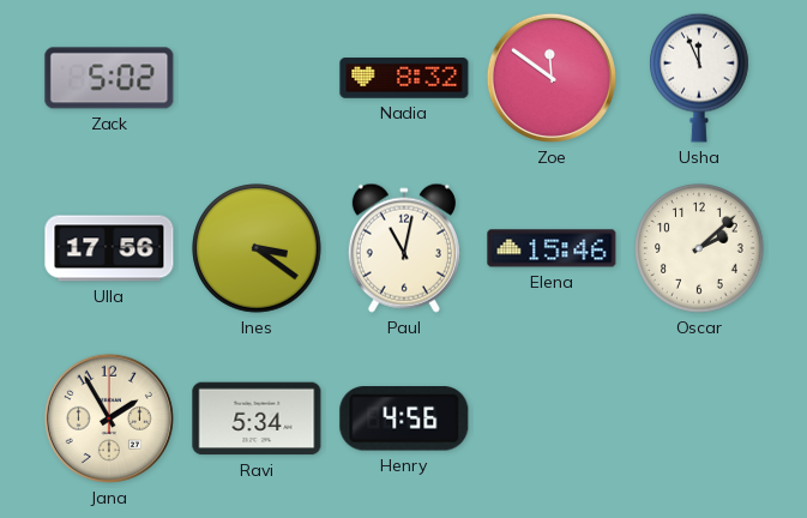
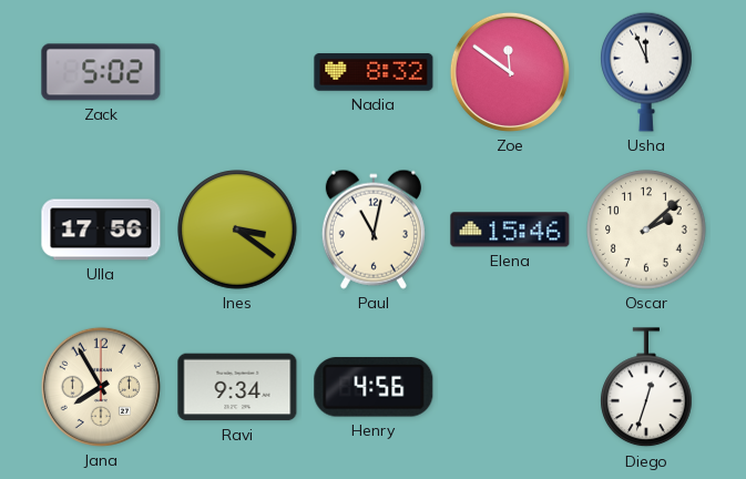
Jana: 1:55 -> 7:55 (101, 387)
Ravi: 5:34 -> 9:34 (237, 387)
Diego: none -> 12:33 (647, 388)
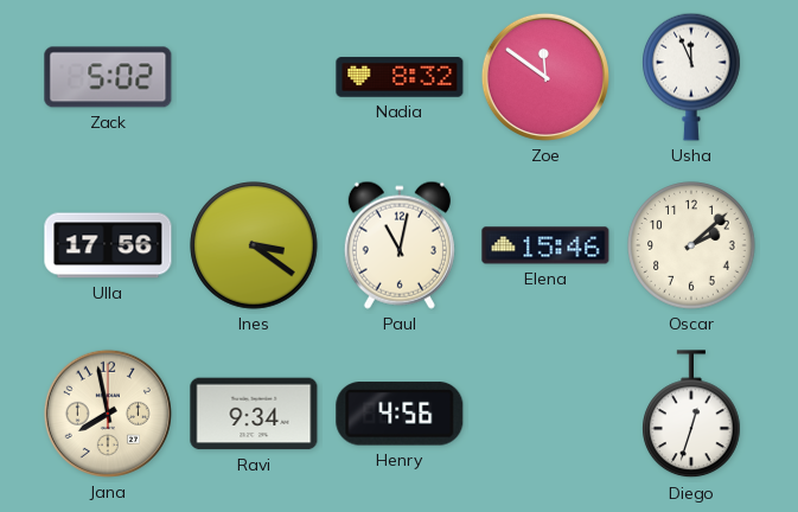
Jana: 7:55 -> 7:58 (108, 414)
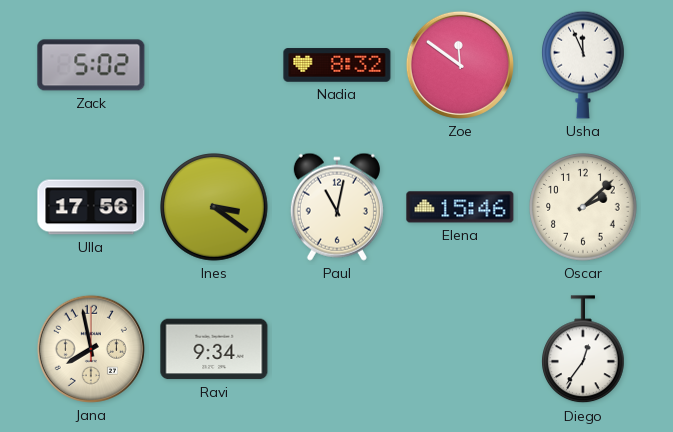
Henry: 4:56 -> none (400, 414)
Diego: 12:33 -> 12:36 (584, 350)
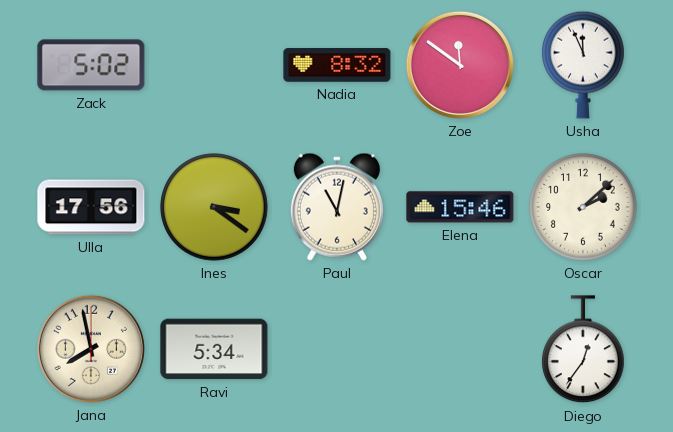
Ravi: 9:34 -> 5:34 (214, 349)
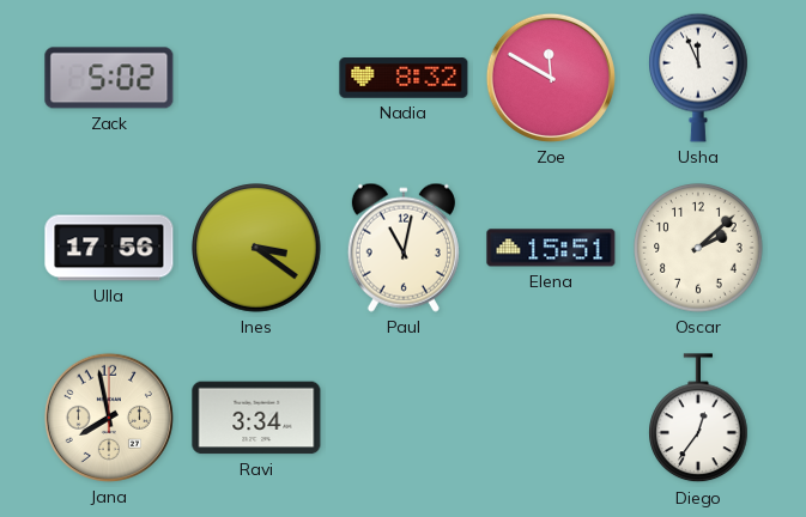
Zoe: 11:51 -> 11:50 (551, 78)
Elena: 15:46 -> 15:51 (551, 248)
Ravi: 5:34 -> 3:34 (256, 418)
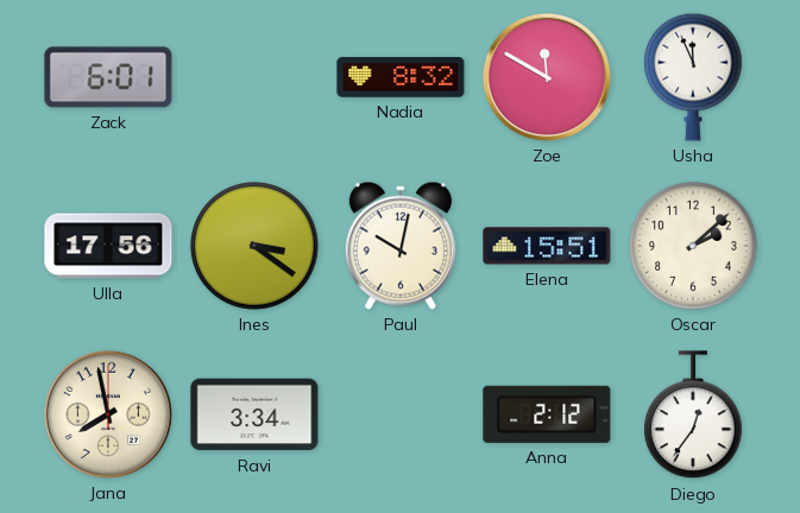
Zack: 5:02 -> 6:01 (108, 77)
Paul: 11:02 -> 10:02 (401, 246)
Anna: none -> 2:12 (547, 414)
